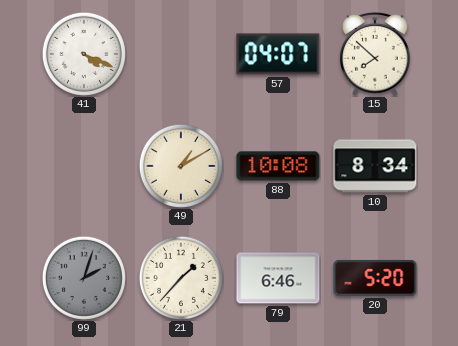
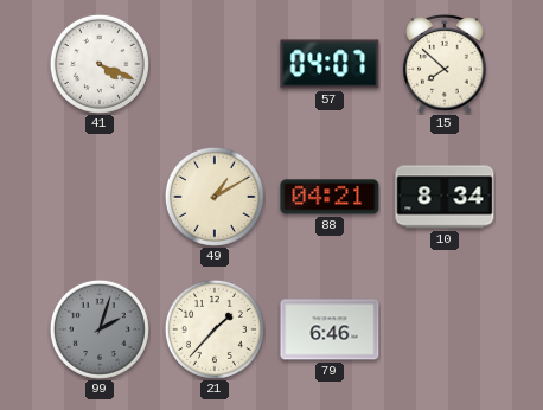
88: 10:08 -> 04:21 (330, 197)
20: 5:20 -> none (375, 278)
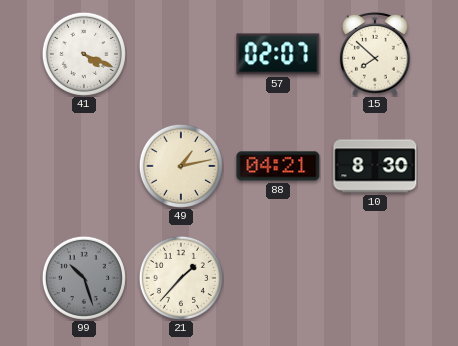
57: 04:07 -> 02:07 (278, 54)
49: 1:10 -> 1:13 (181, 166)
10: 8:34 -> 8:30 (375, 166)
99: 2:03 -> 10:27 (84, 278)
79: 6:46 -> none (330, 329)
